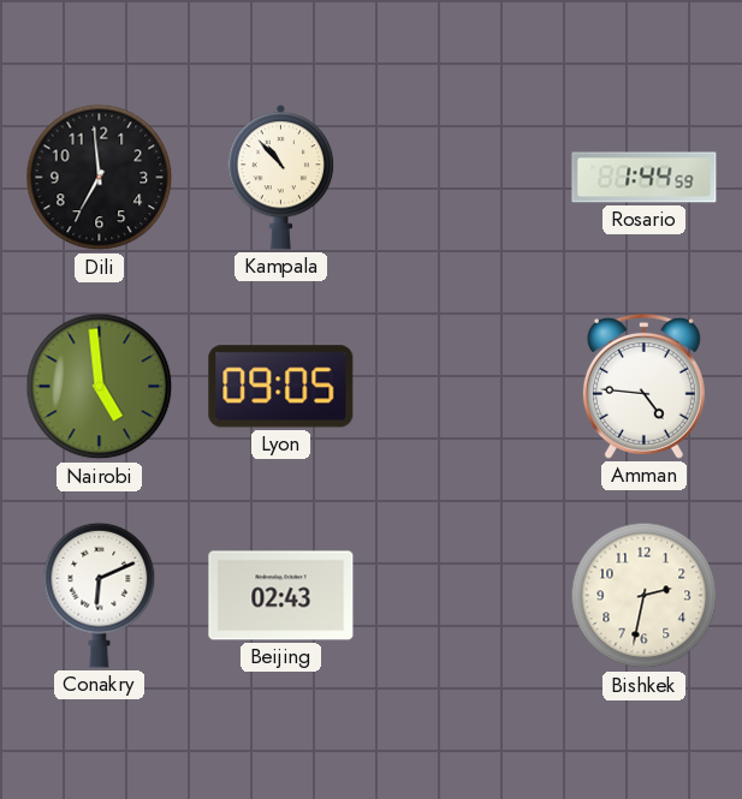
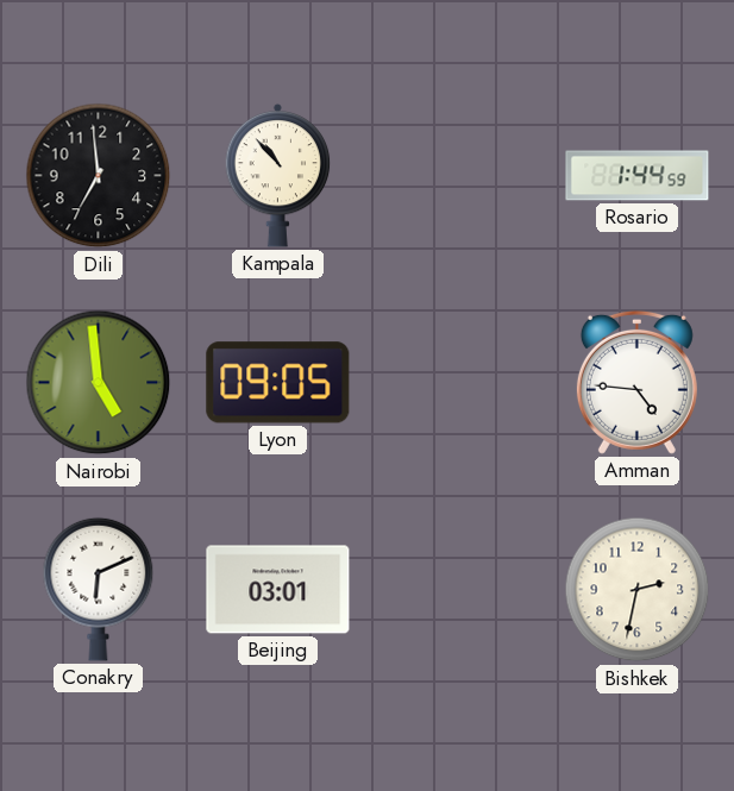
Beijing: 02:43 -> 03:01 (278, 590)
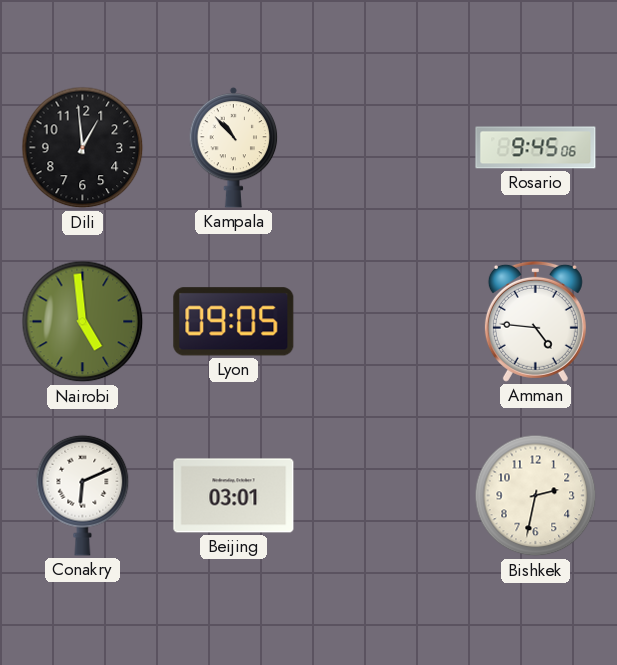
Dili: 6:59 -> 12:59 (83, 148)
Rosario: 1:44 -> 9:45 (536, 148)
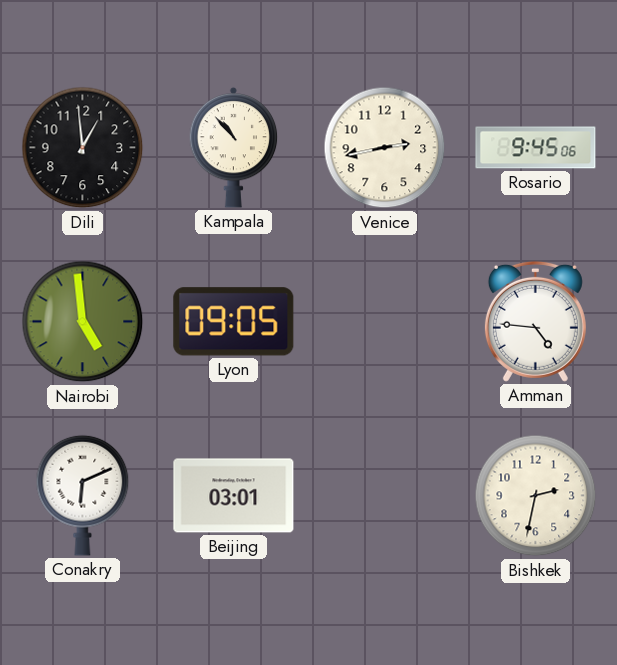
Venice: none -> 2:43 (385, 148)
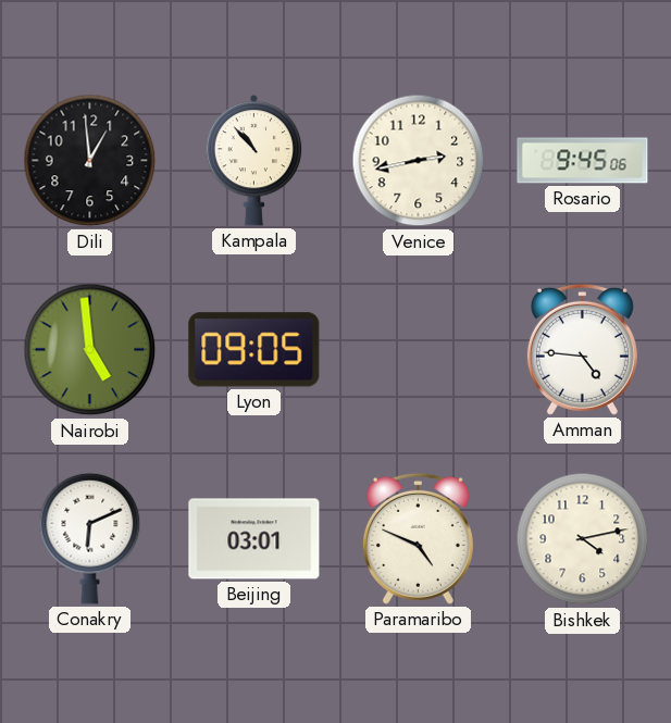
Paramaribo: none -> 4:49 (418, 538)
Bishkek: 2:32 -> 4:13 (583, 539)
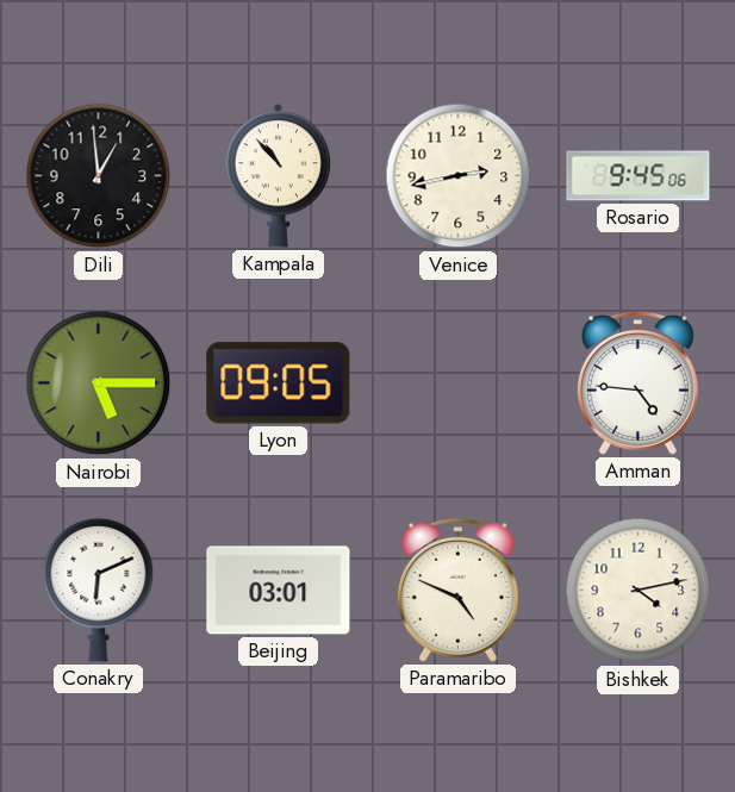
Nairobi: 4:59 -> 5:15 (99, 383)
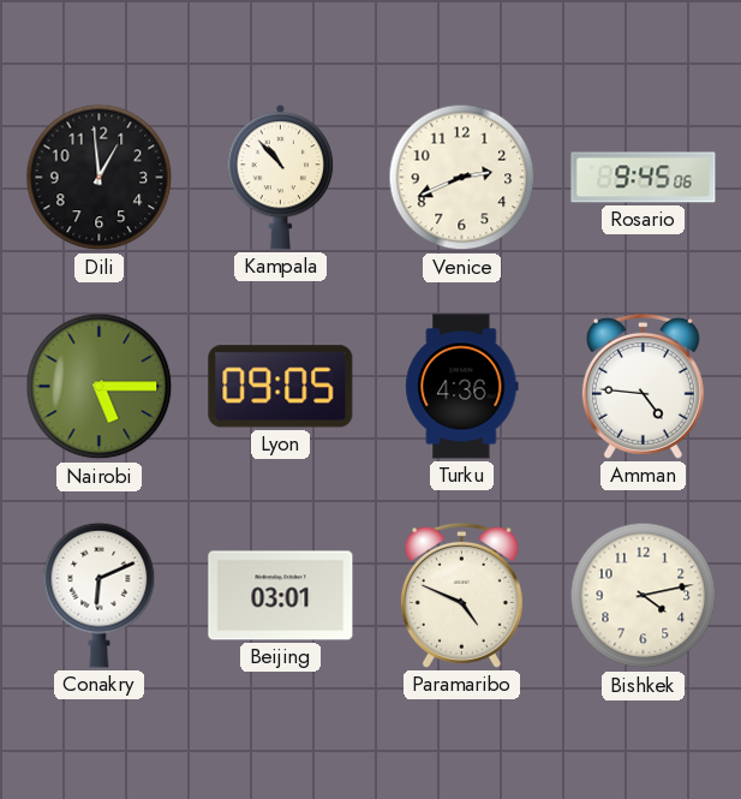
Venice: 2:43 -> 2:41 (462, 178)
Turku: none -> 4:36 (462, 387)
